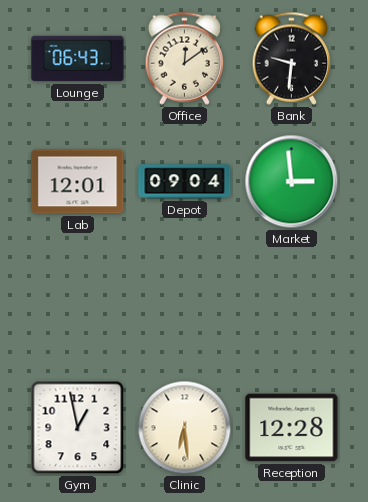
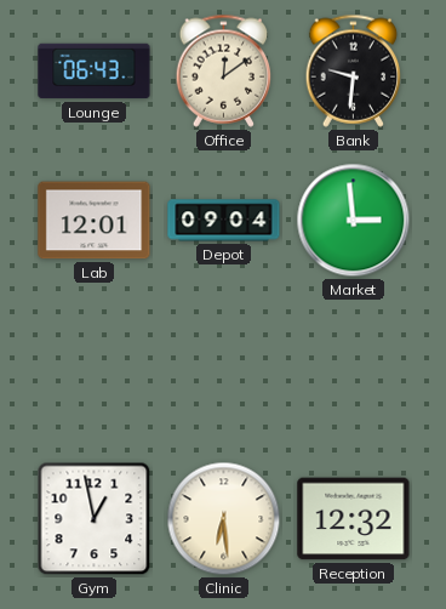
Reception: 12:28 -> 12:32 (354, 519)
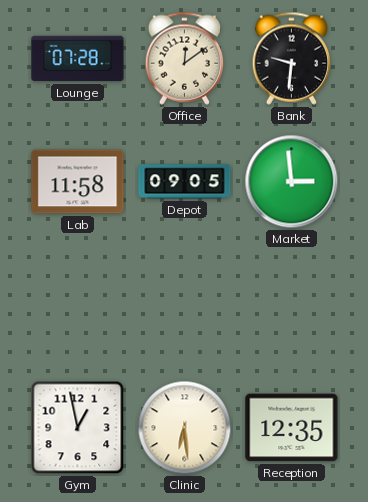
Lounge: 06:43 -> 07:28 (78, 59)
Lab: 12:01 -> 11:58 (78, 182)
Depot: 09:04 -> 09:05 (185, 182)
Reception: 12:32 -> 12:35 (292, 428)
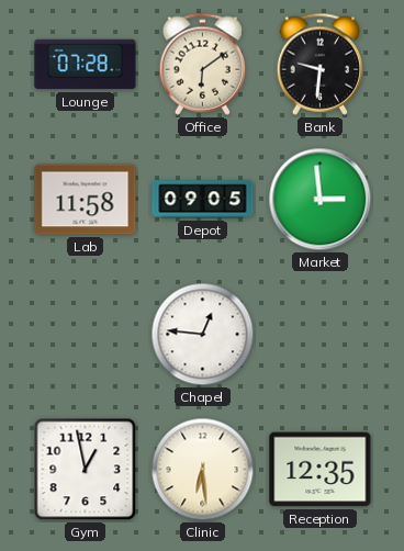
Office: 12:09 -> 6:09 (203, 64)
Chapel: none -> 12:46 (203, 335)
